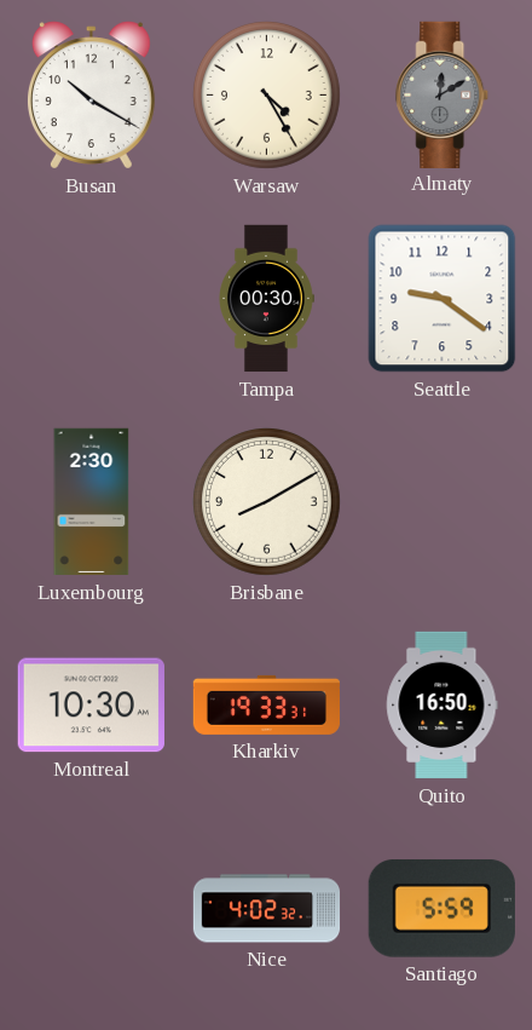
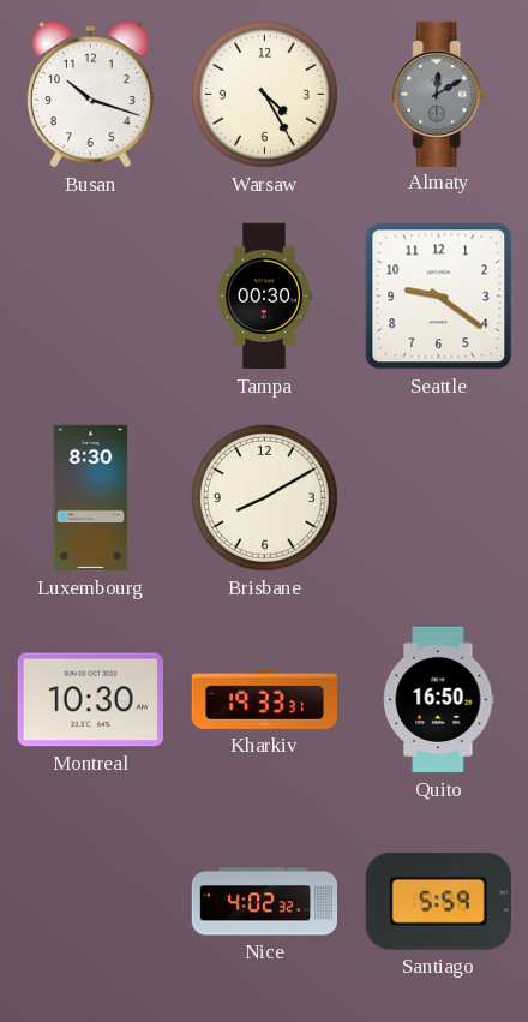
Busan: 10:20 -> 10:18 (90, 95)
Luxembourg: 2:30 -> 8:30 (91, 498)
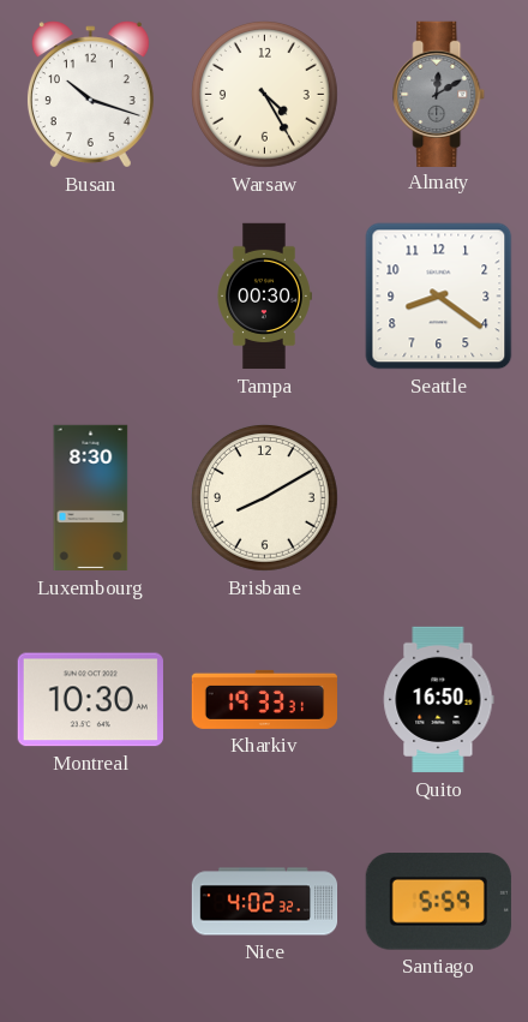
Seattle: 9:21 -> 8:21 (439, 297)
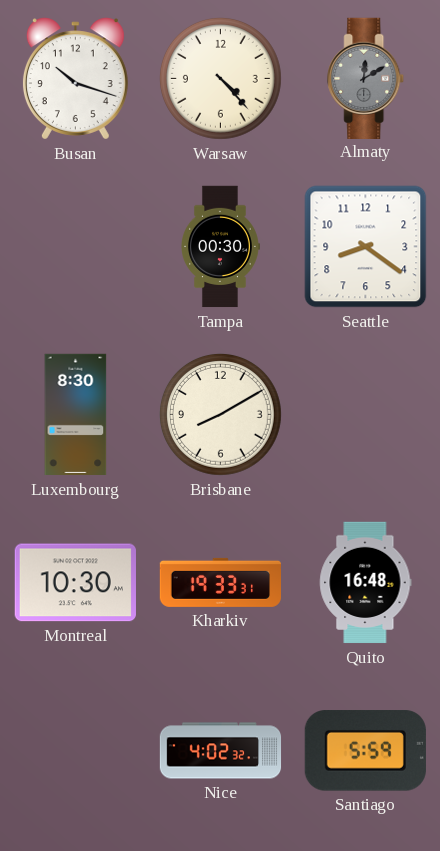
Warsaw: 4:25 -> 4:23 (220, 78)
Quito: 16:50 -> 16:48 (366, 583)
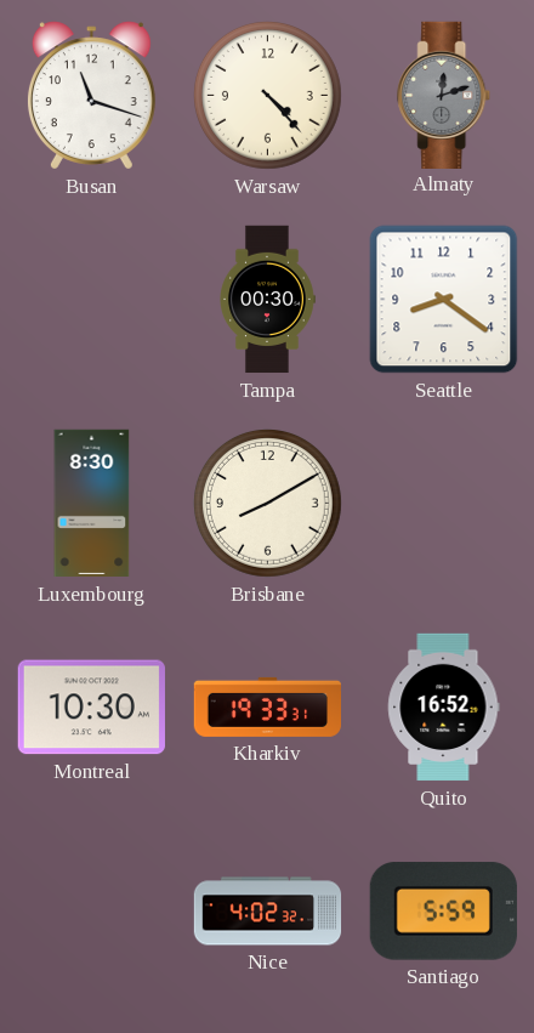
Busan: 10:18 -> 11:18 (91, 96)
Almaty: 12:10 -> 12:12 (444, 95)
Quito: 16:48 -> 16:52 (444, 708)
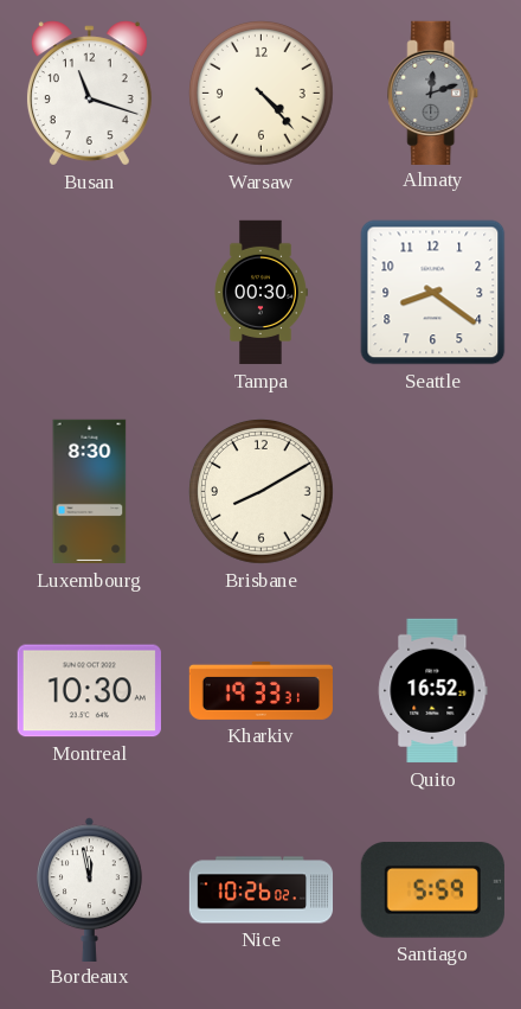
Bordeaux: none -> 11:58 (90, 889)
Nice: 4:02 -> 10:26 (262, 890)
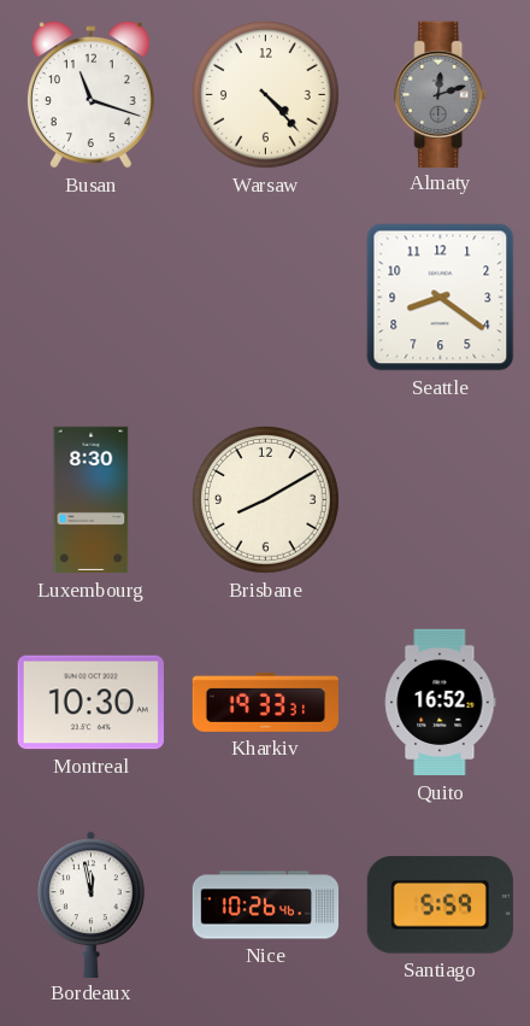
Tampa: 00:30 -> none (262, 293)
Nice: 10:26:02 -> 10:26:46 (266, 905)
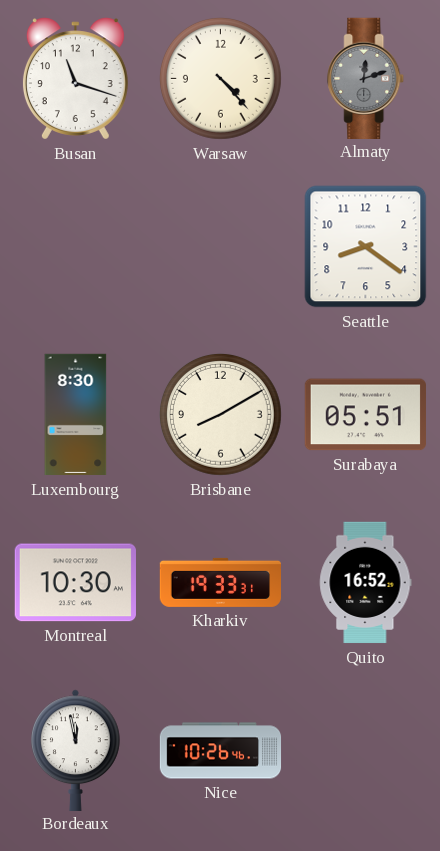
Surabaya: none -> 05:51 (365, 415)
Santiago: 5:59 -> none (440, 905)
